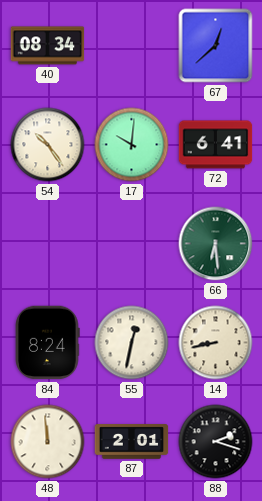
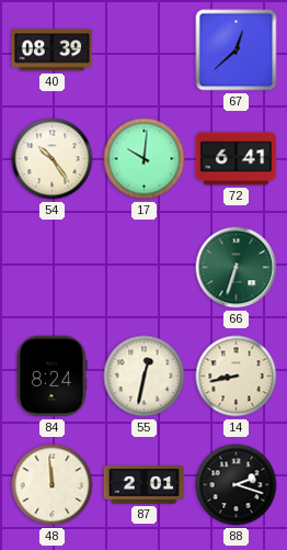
40: 08:34 -> 08:39 (53, 50)
66: 6:29 -> 6:33 (237, 268)
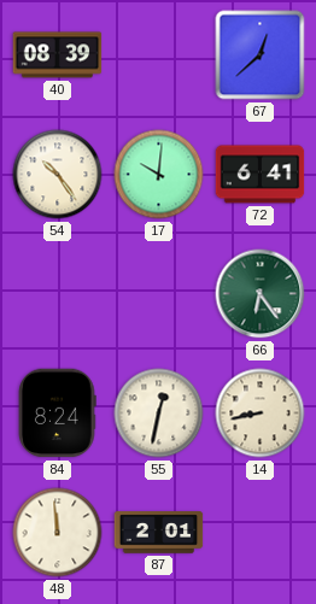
66: 6:33 -> 6:24 (261, 294)
88: 2:18 -> none (237, 485)
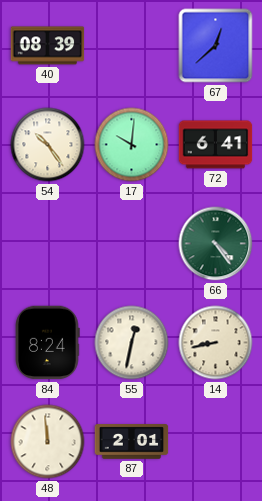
66: 6:24 -> 4:24 (216, 244)
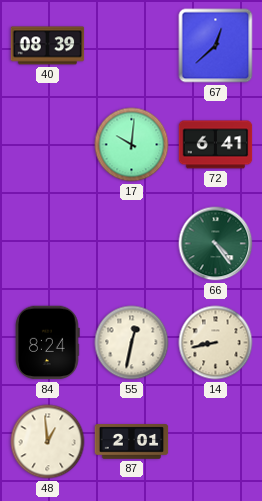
54: 10:24 -> none (48, 145)
48: 11:59 -> 12:59 (48, 442)
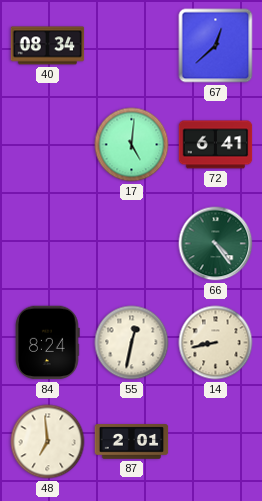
40: 08:39 -> 08:34 (48, 46)
17: 10:01 -> 5:01 (132, 145)
48: 12:59 -> 6:59 (48, 442)
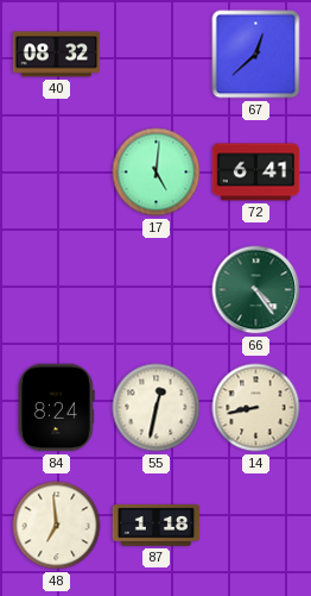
40: 08:34 -> 08:32 (57, 55)
87: 2:01 -> 1:18 (157, 526)
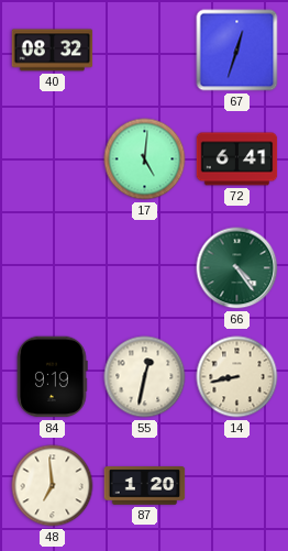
67: 12:38 -> 12:33 (237, 51)
84: 8:24 -> 9:19 (53, 377)
87: 1:18 -> 1:20 (145, 486)
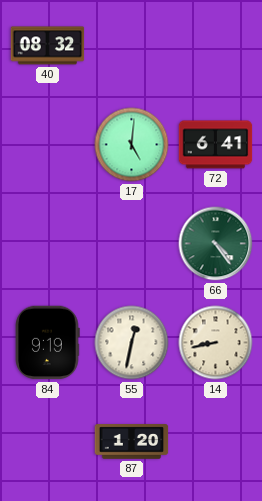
67: 12:33 -> none (237, 51)
48: 6:59 -> none (53, 486)
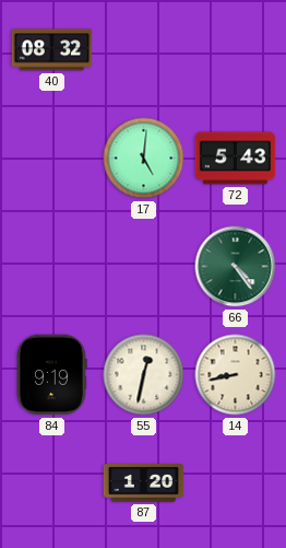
72: 6:41 -> 5:43 (236, 159)
